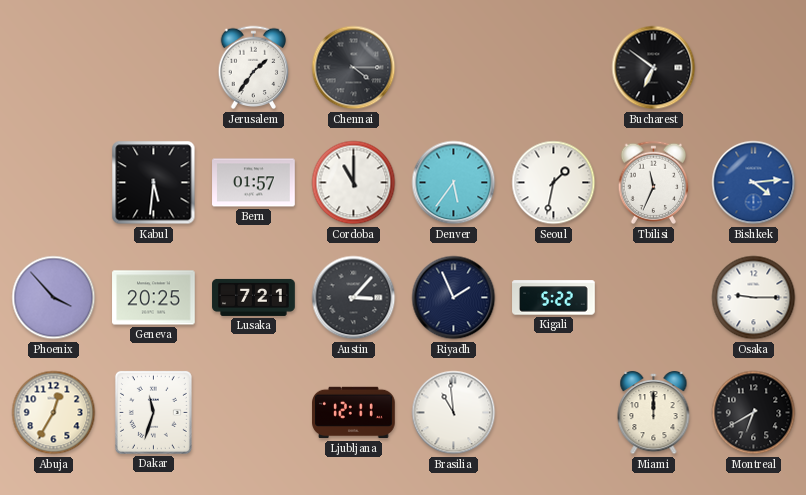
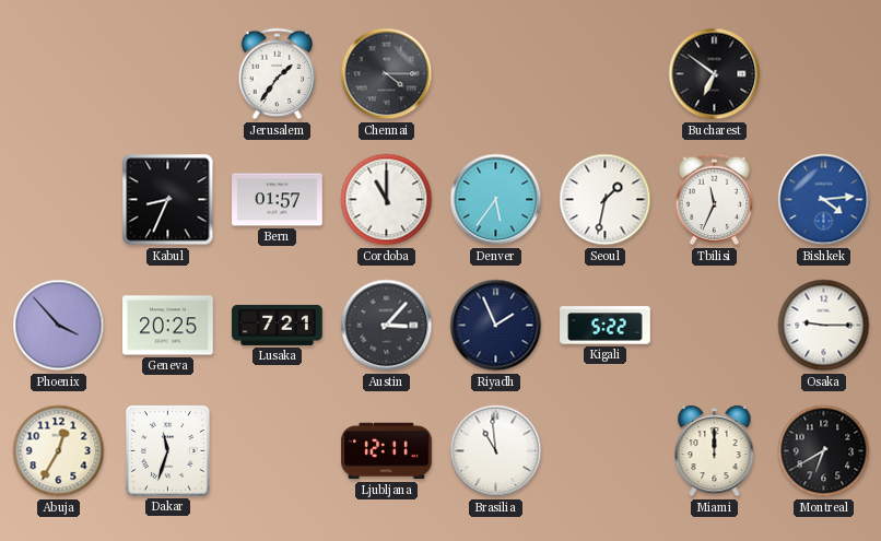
Kabul: 5:31 -> 8:34 (168, 200)
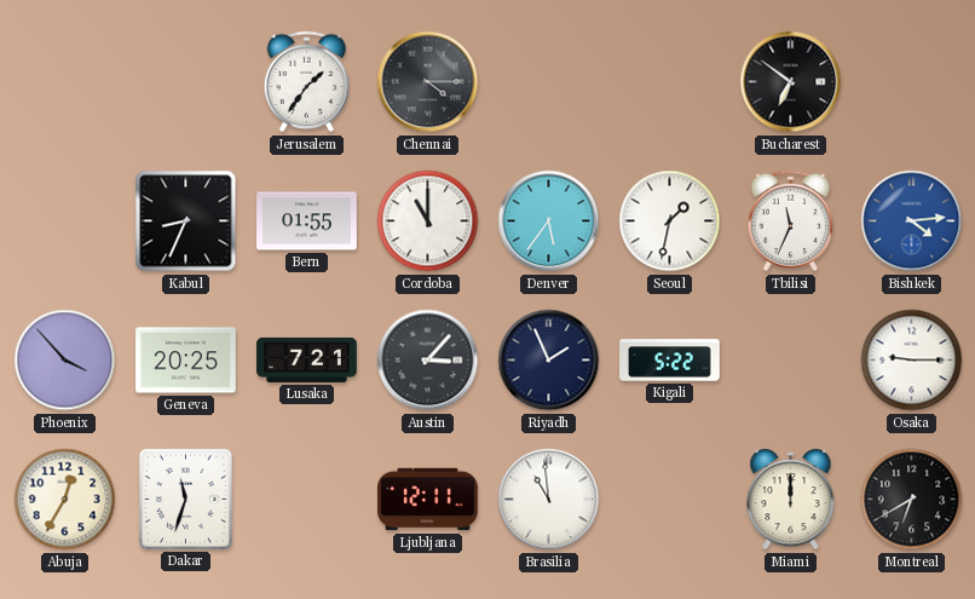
Bern: 01:57 -> 01:55 (307, 221)
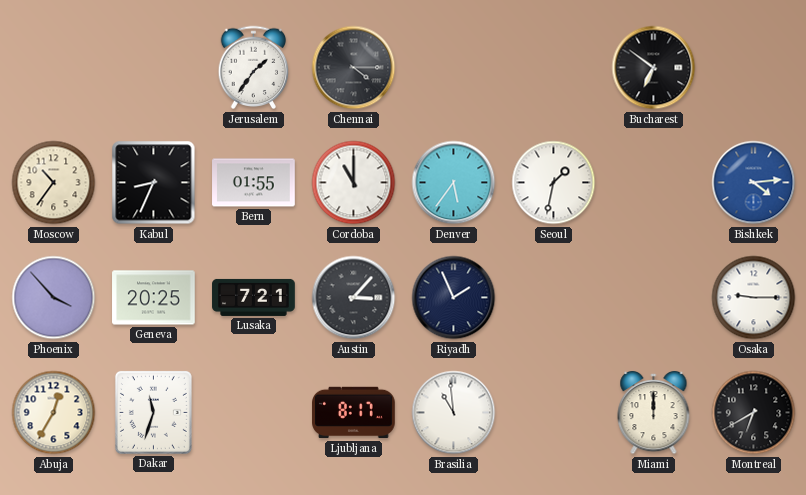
Moscow: none -> 10:36 (54, 183)
Tbilisi: 11:34 -> none (791, 221)
Kigali: 5:22 -> none (670, 361)
Ljubljana: 12:11 -> 8:17 (354, 413)
